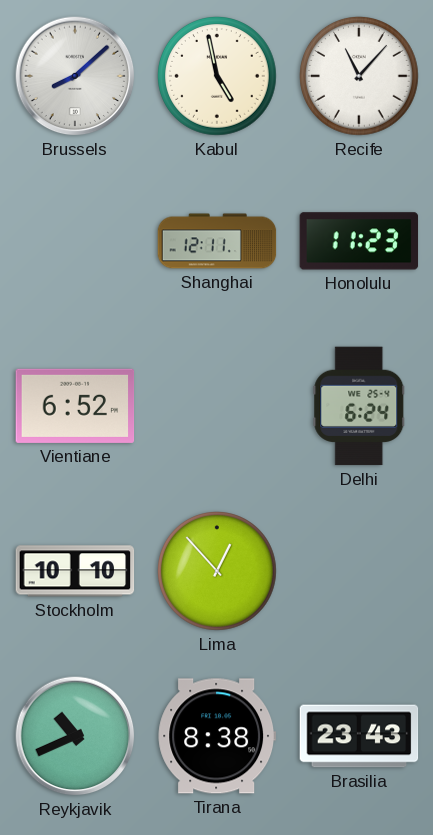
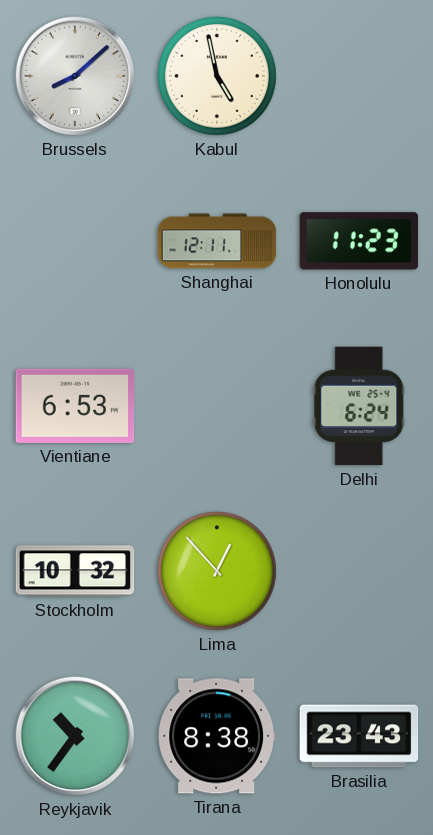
Recife: 11:07 -> none (360, 77)
Vientiane: 6:52 -> 6:53 (75, 406)
Stockholm: 10:10 -> 10:32 (75, 571)
Reykjavik: 10:41 -> 10:36 (75, 736)
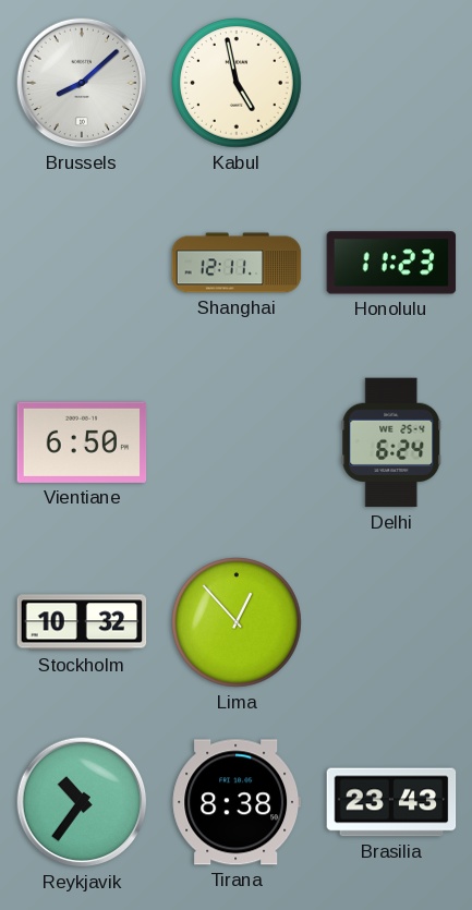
Vientiane: 6:53 -> 6:50 (82, 442)
